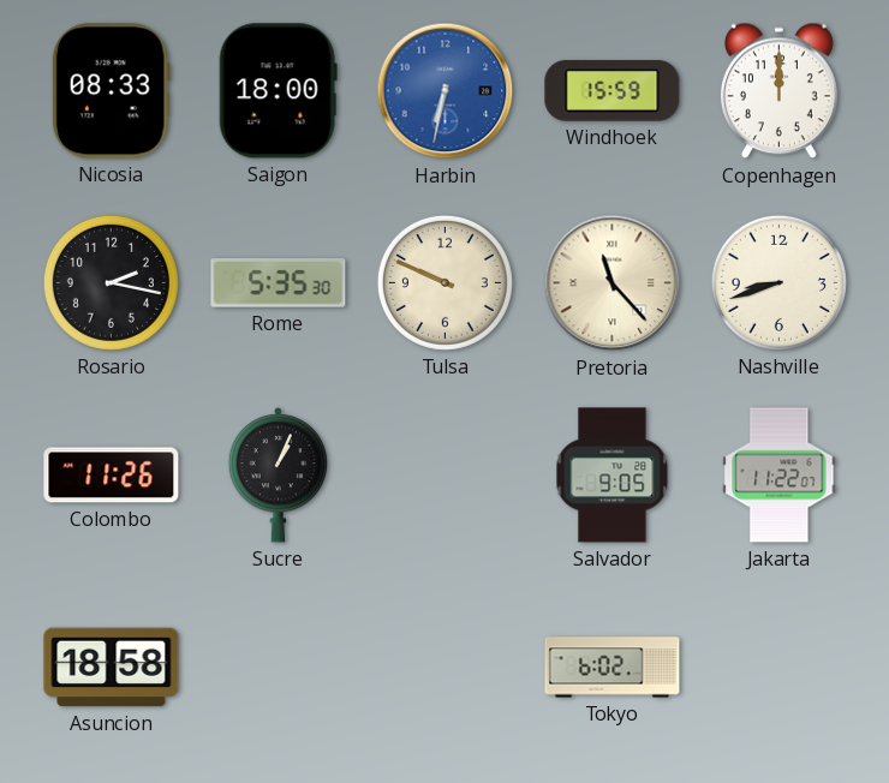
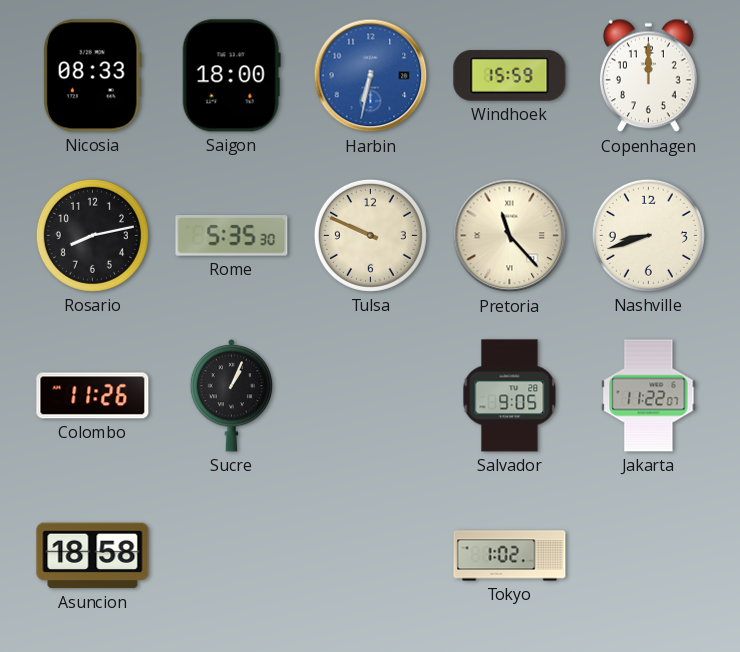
Rosario: 2:17 -> 8:13 (92, 235)
Tokyo: 6:02 -> 1:02 (510, 556)
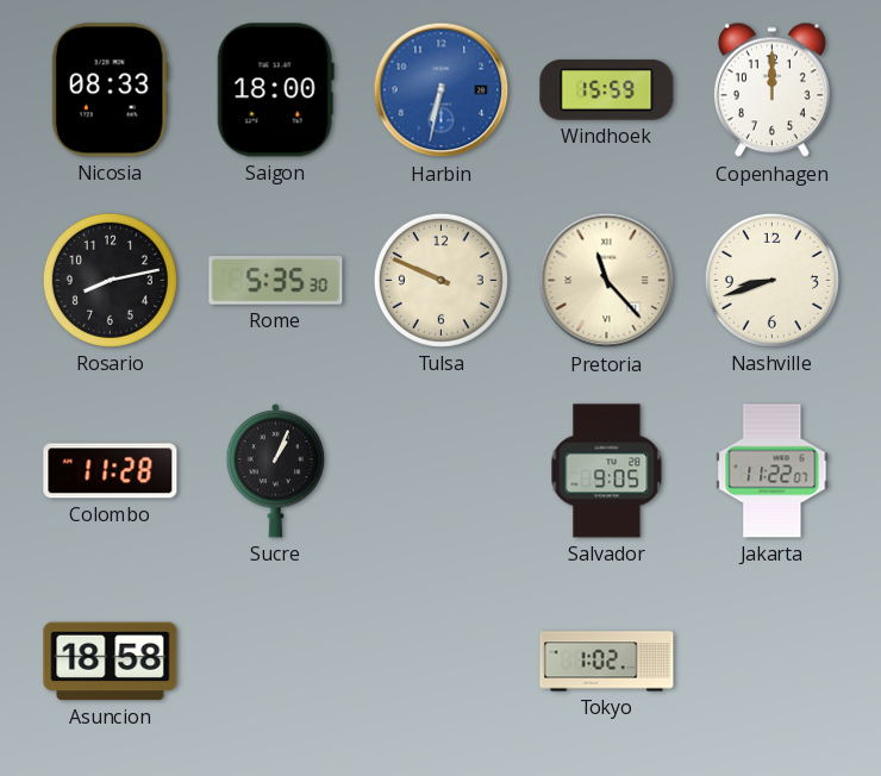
Colombo: 11:26 -> 11:28 (111, 471)
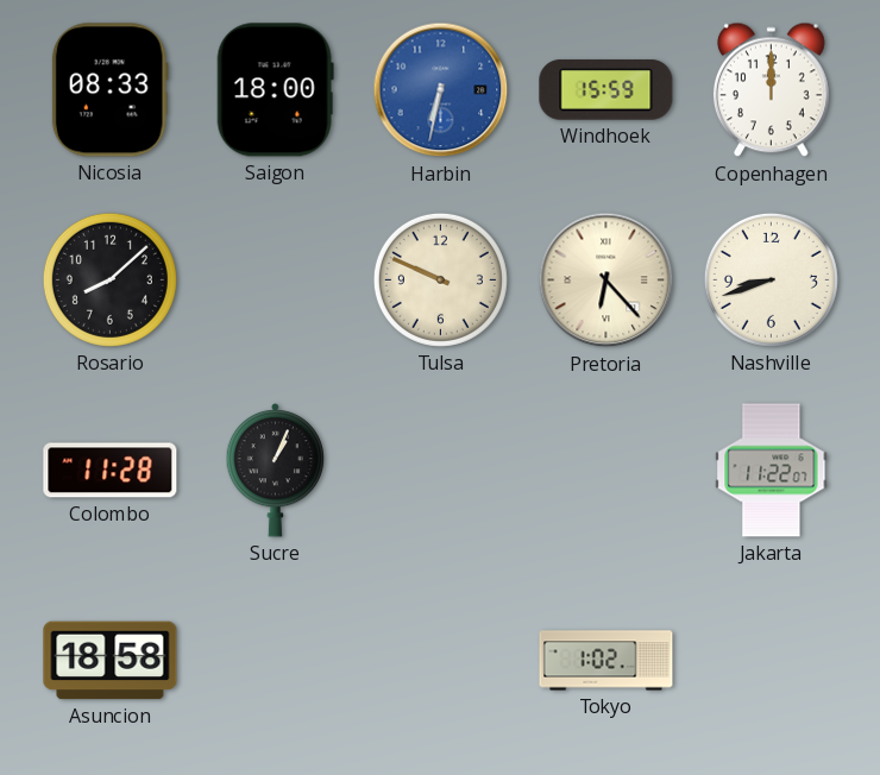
Rosario: 8:13 -> 8:08 (109, 279)
Rome: 5:35 -> none (276, 281)
Pretoria: 11:23 -> 6:23 (606, 281)
Salvador: 9:05 -> none (607, 471)
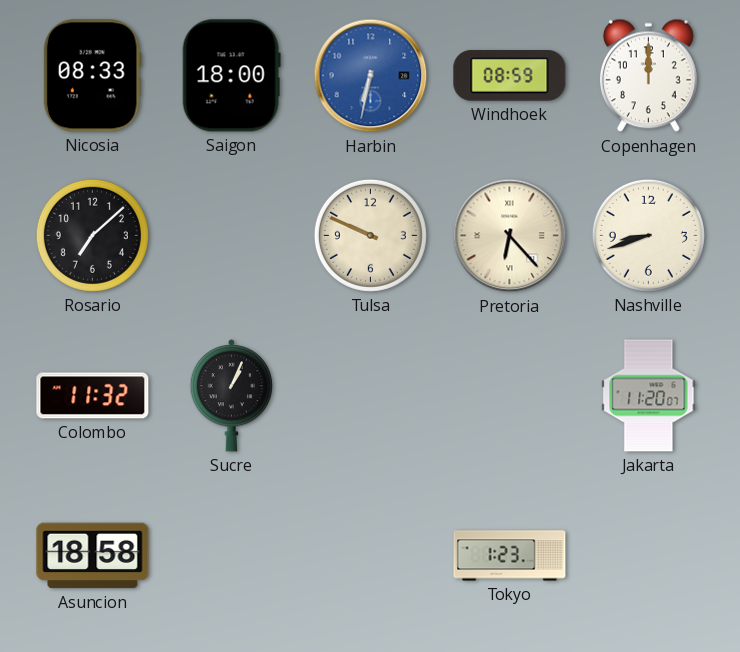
Windhoek: 15:59 -> 08:59 (510, 76)
Rosario: 8:08 -> 7:08 (92, 235)
Colombo: 11:28 -> 11:32 (93, 396)
Jakarta: 11:22 -> 11:20 (649, 396)
Tokyo: 1:02 -> 1:23 (510, 556)
